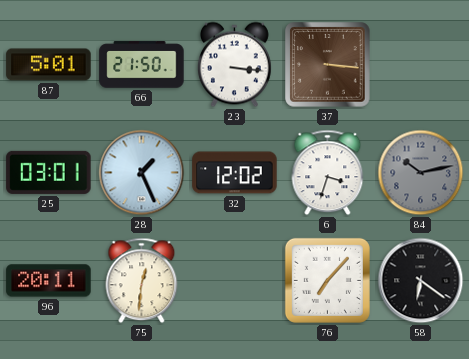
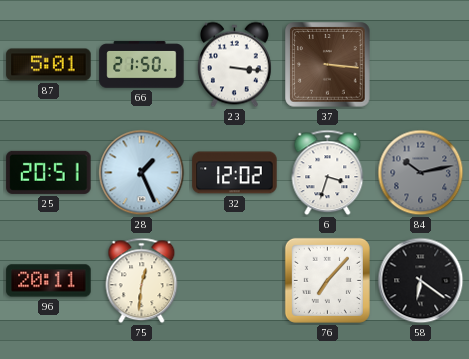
25: 03:01 -> 20:51 (49, 172)
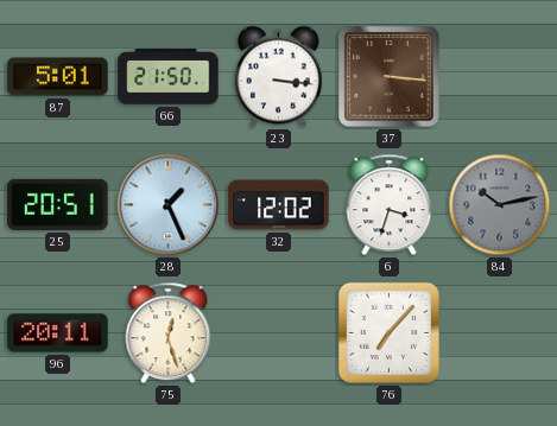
75: 12:31 -> 12:27 (169, 333)
58: 6:21 -> none (421, 281)
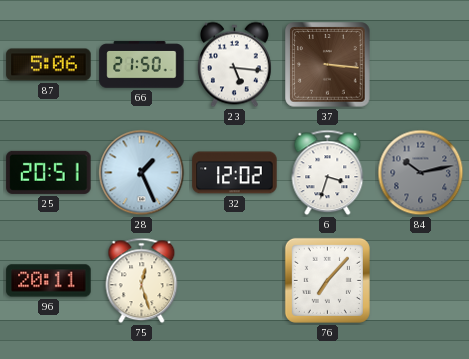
87: 5:01 -> 5:06 (49, 65)
23: 3:16 -> 5:16 (234, 65)
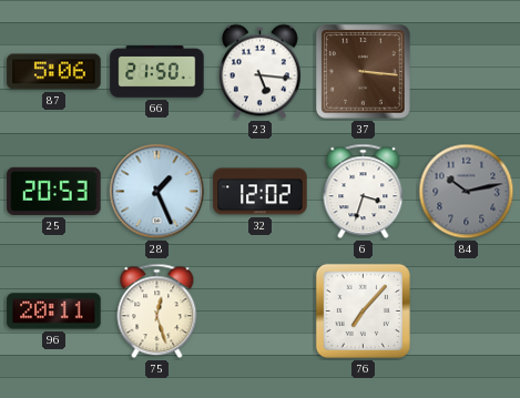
25: 20:51 -> 20:53 (54, 191)
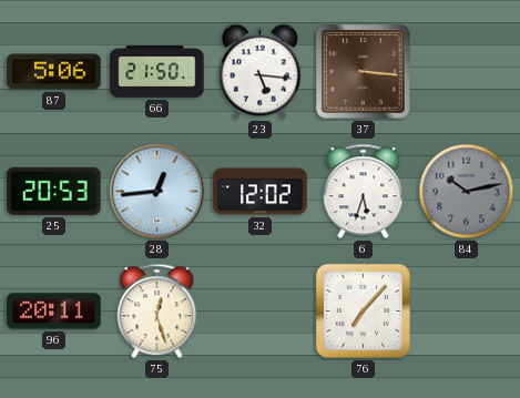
28: 1:26 -> 12:44 (157, 192)
6: 3:33 -> 5:33 (364, 192)
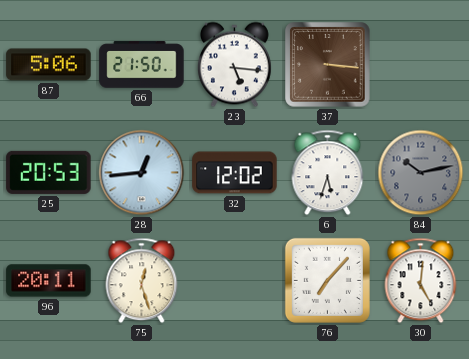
30: none -> 5:01 (421, 281)
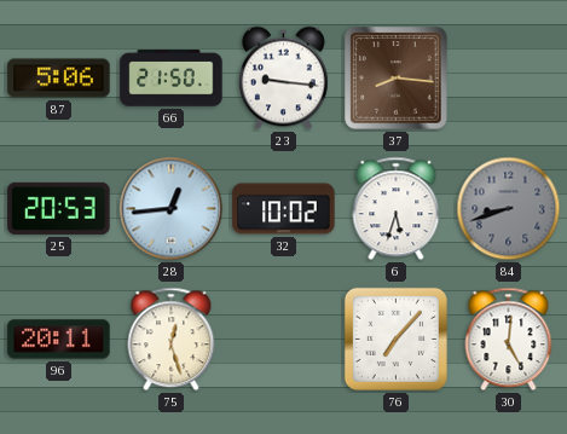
23: 5:16 -> 9:16 (283, 79)
37: 3:16 -> 8:16 (397, 79)
32: 12:02 -> 10:02 (284, 209)
84: 10:13 -> 8:42 (509, 209)
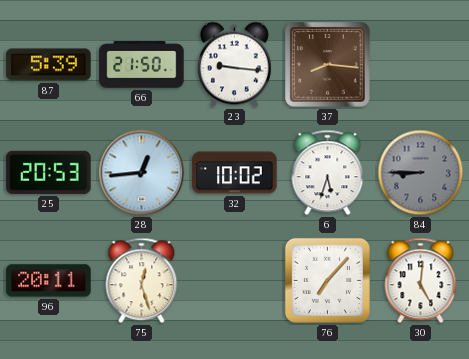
87: 5:06 -> 5:39 (49, 65)
84: 8:42 -> 8:45 (421, 173)
